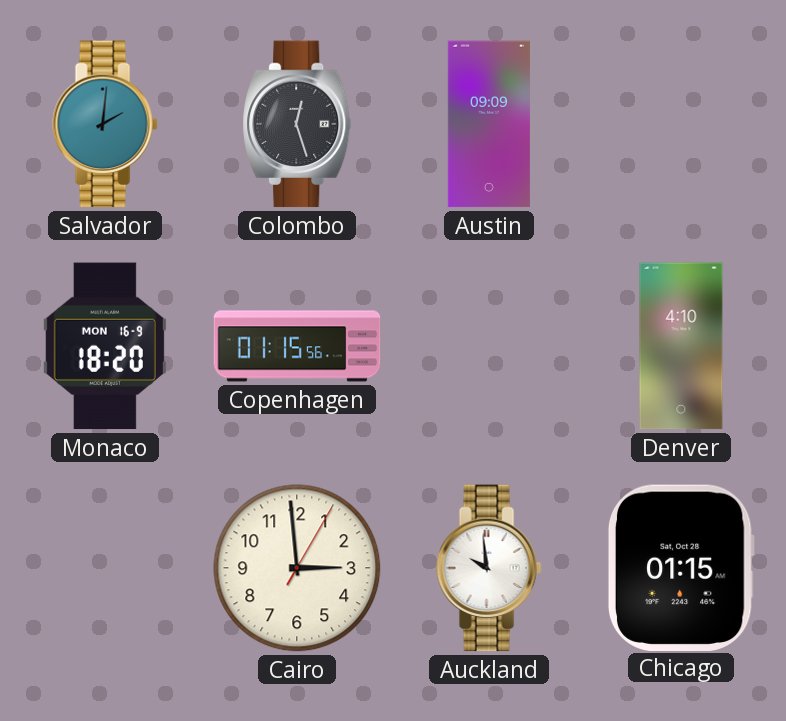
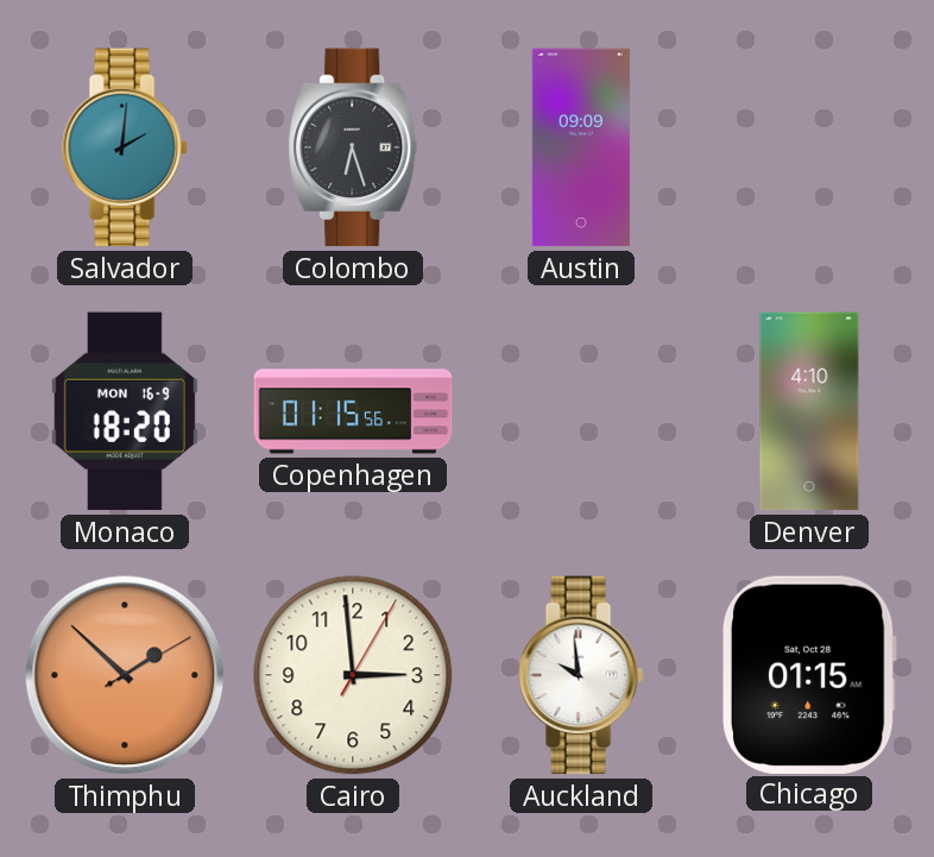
Colombo: 12:27 -> 6:27 (353, 147)
Thimphu: none -> 1:52 (125, 675)
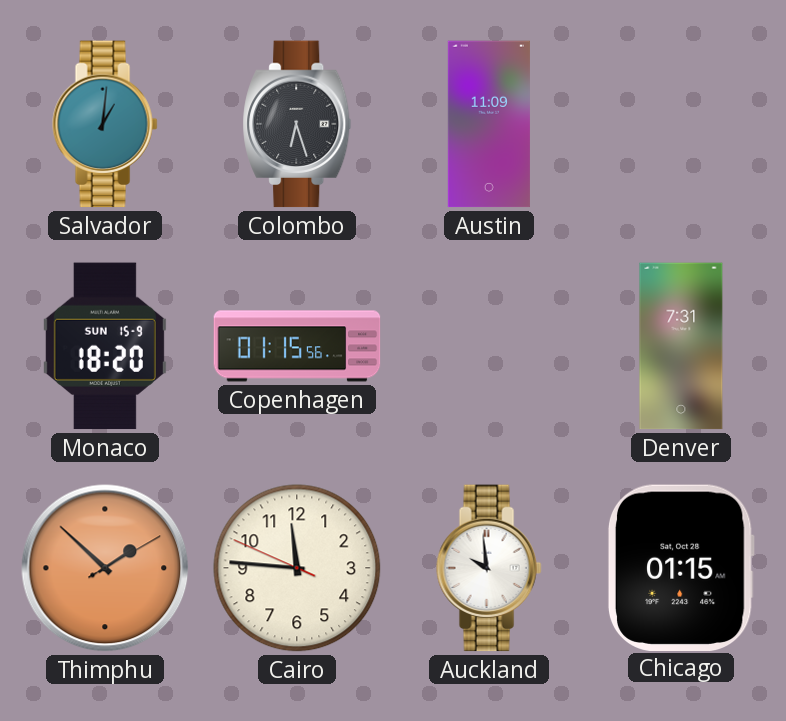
Salvador: 2:01 -> 1:01 (105, 124)
Austin: 09:09 -> 11:09 (489, 124)
Monaco date: MON 16-9 -> SUN 15-9 (105, 346)
Denver: 4:10 -> 7:31 (681, 346)
Cairo: 2:59 -> 11:45 (297, 568)
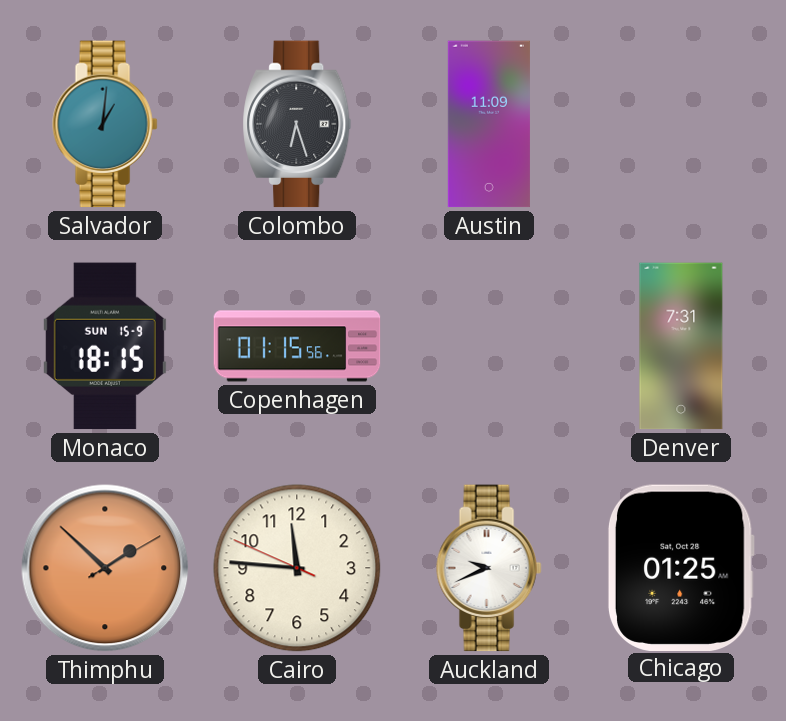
Monaco: 18:20 -> 18:15 (105, 346)
Auckland: 9:59 -> 9:41 (489, 568)
Chicago: 01:15 -> 01:25 (681, 567)
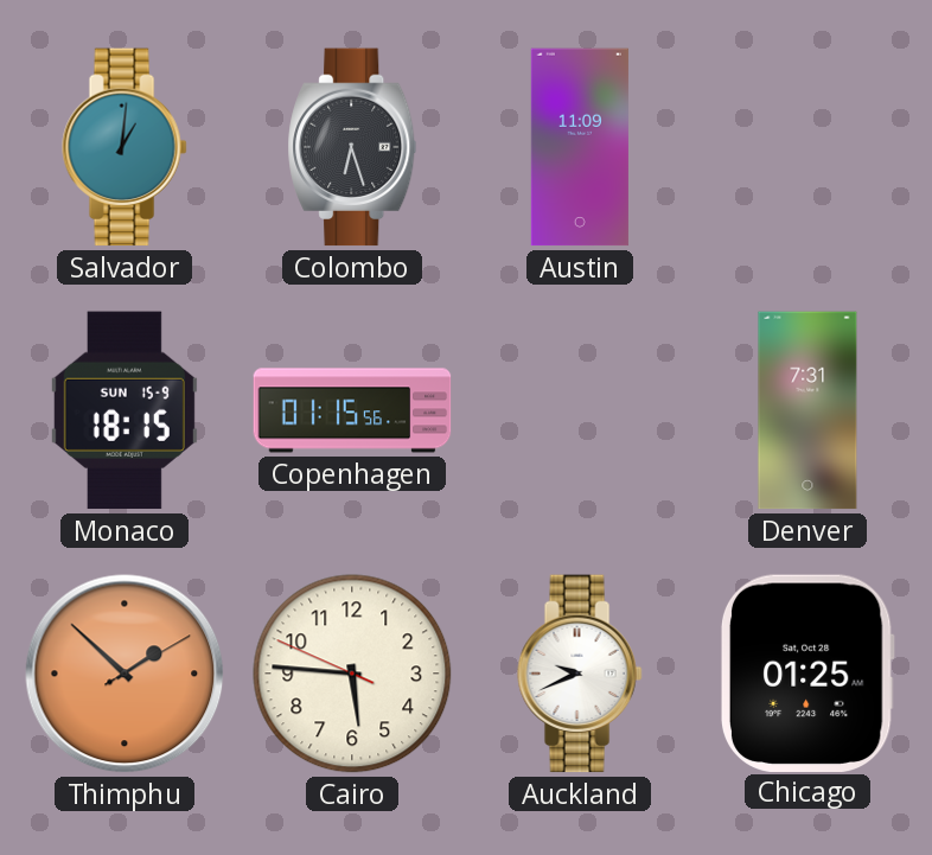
Cairo: 11:45 -> 5:45 (352, 674)
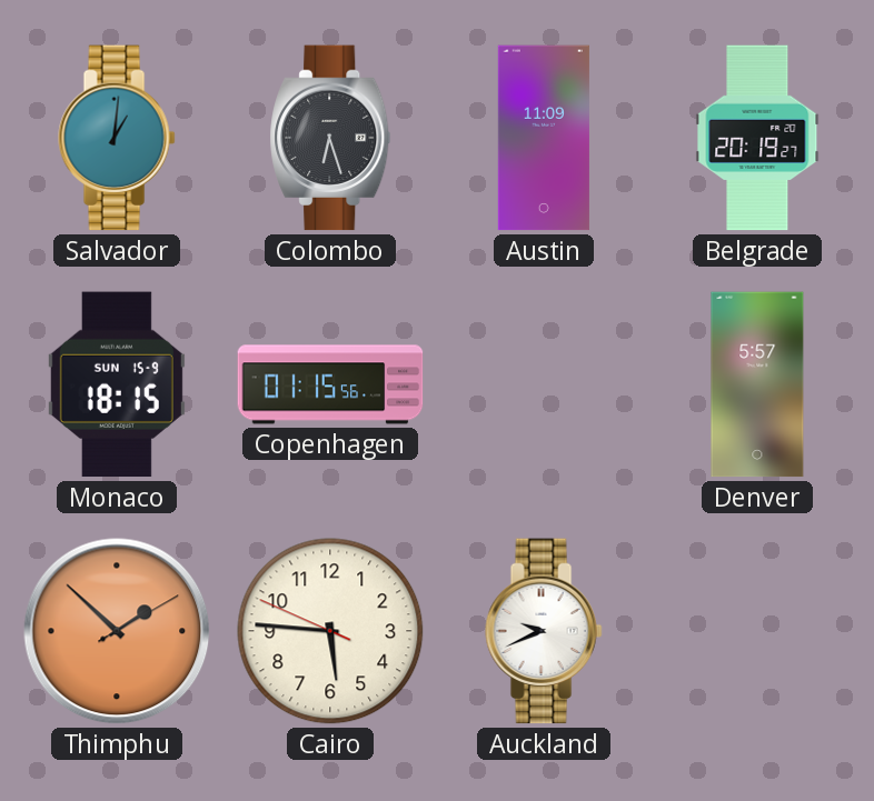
Belgrade: none -> 20:19 (757, 138)
Denver: 7:31 -> 5:57 (757, 384)
Chicago: 01:25 -> none (807, 672)
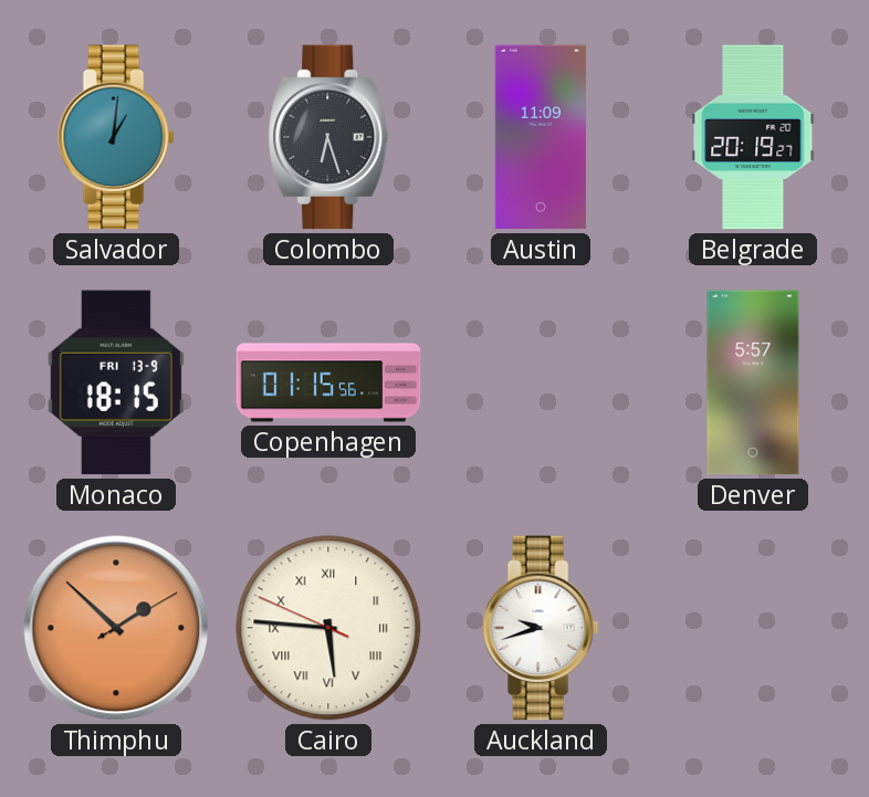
Monaco date: SUN 15-9 -> FRI 13-9 (116, 382)
Cairo numerals: Arabic -> Roman (328, 628)
Auckland: 9:41 -> 9:42 (541, 628)
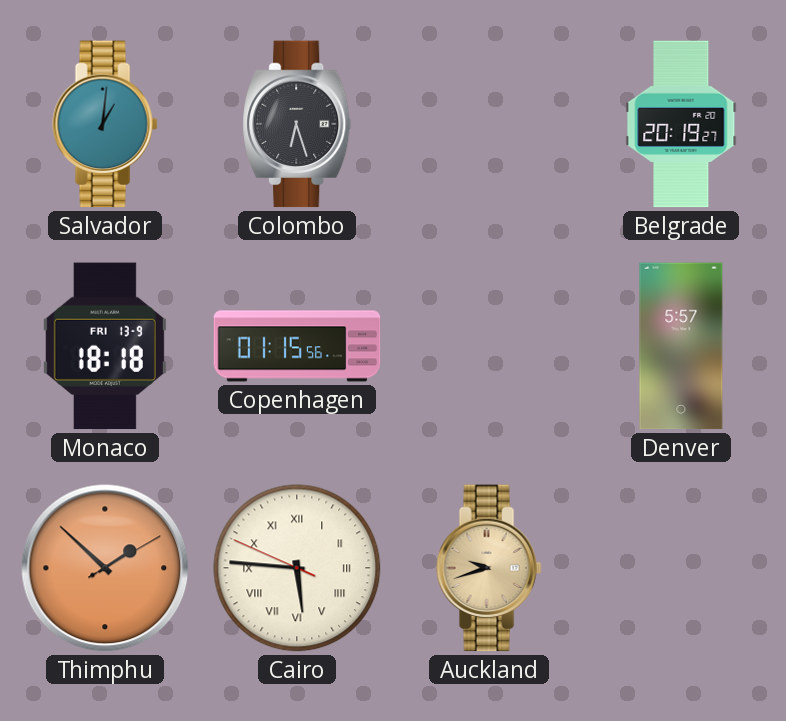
Austin: 11:09 -> none (541, 137)
Monaco: 18:15 -> 18:18 (105, 346)
Auckland dial: white -> champagne (489, 568)
